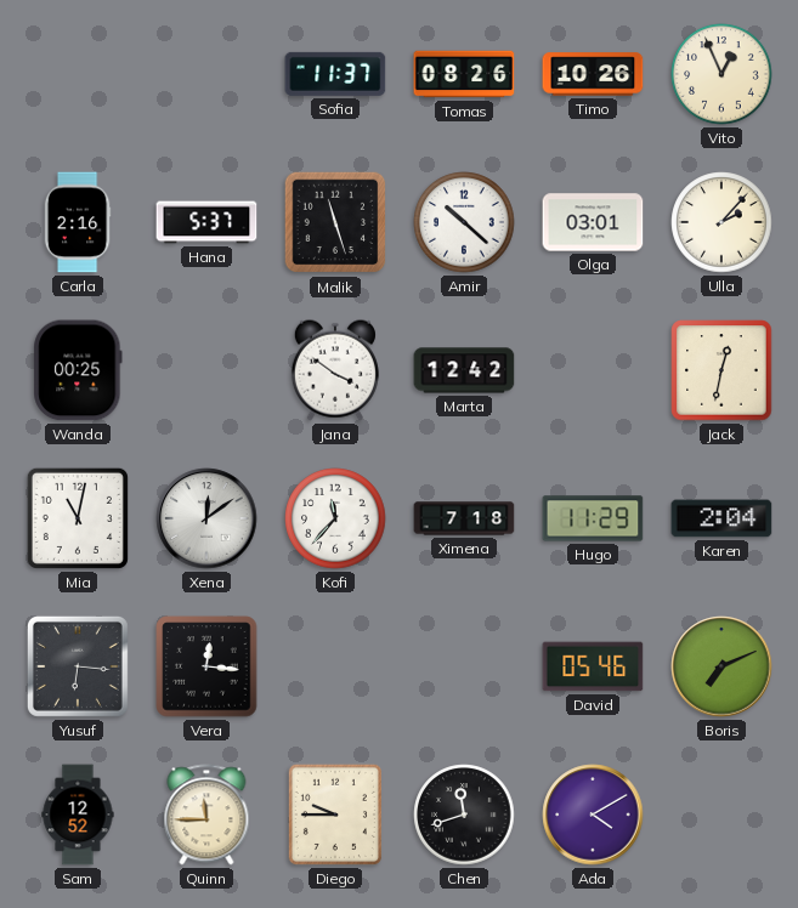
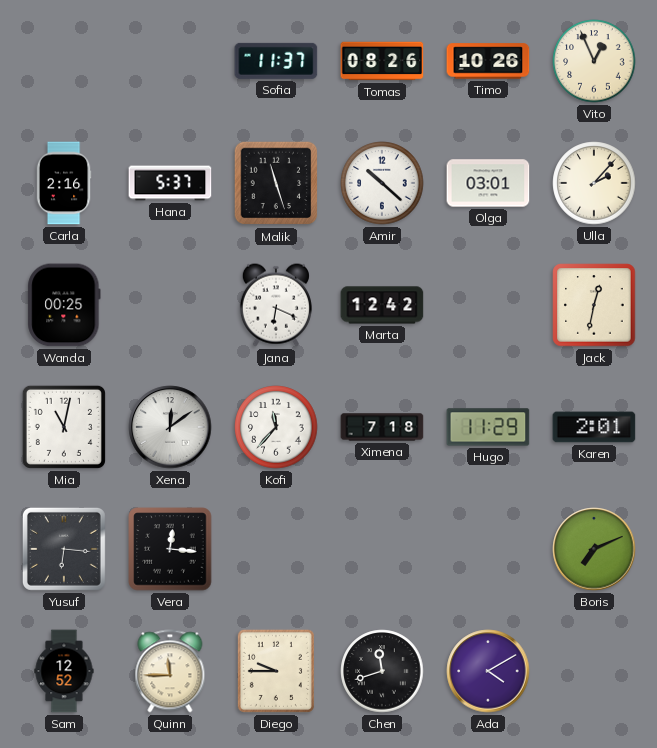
Jana: 3:51 -> 6:19 (276, 305)
Karen: 2:04 -> 2:01 (594, 427)
David: 05:46 -> none (593, 666)
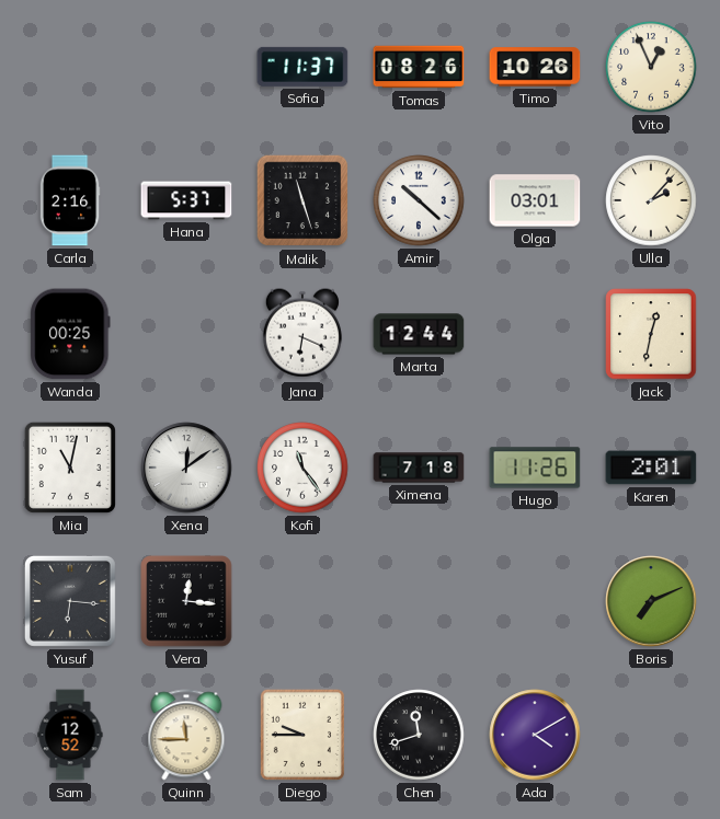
Marta: 12:42 -> 12:44 (419, 334)
Kofi: 11:37 -> 11:24 (302, 468)
Hugo: 11:29 -> 11:26 (535, 468)
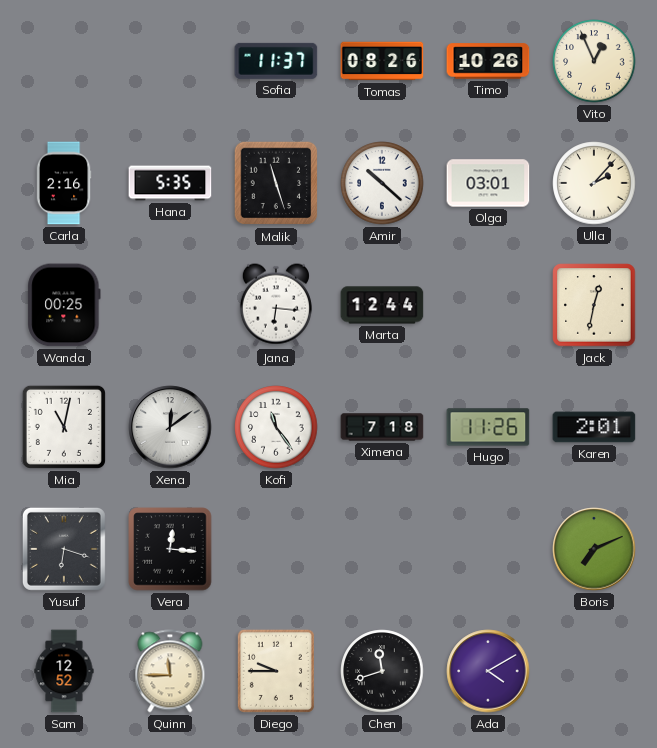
Hana: 5:37 -> 5:35 (170, 183)
Jana: 6:19 -> 6:16 (276, 305)
Yusuf: 6:16 -> 6:18 (64, 549)
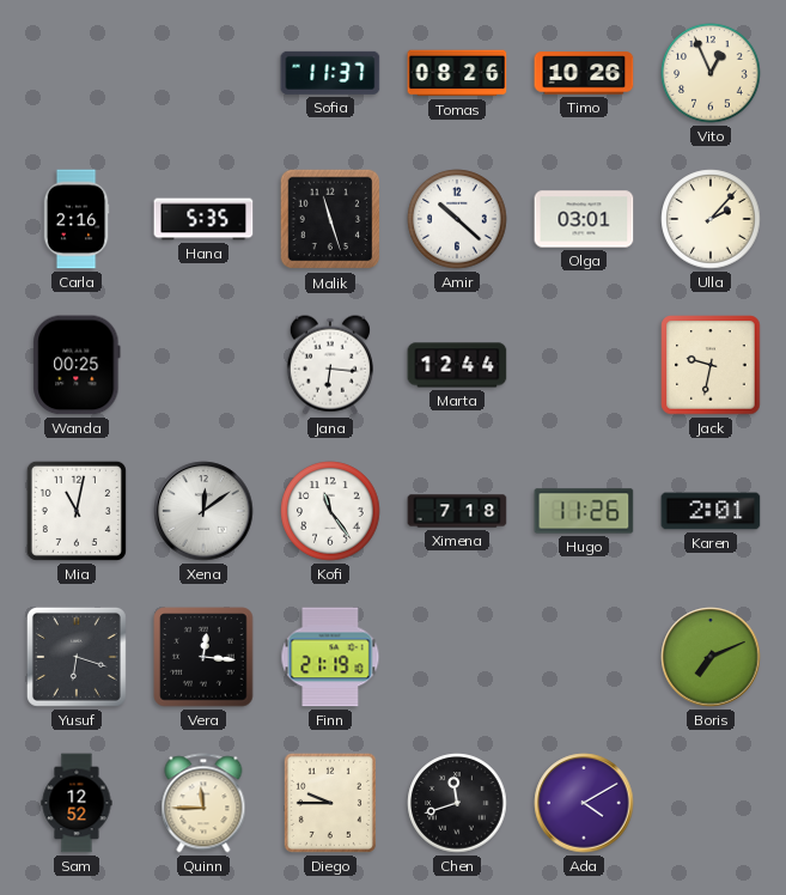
Jack: 12:32 -> 9:32 (711, 365)
Finn: none -> 21:19 (330, 657)
